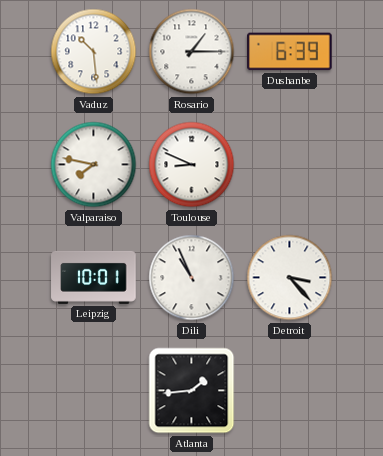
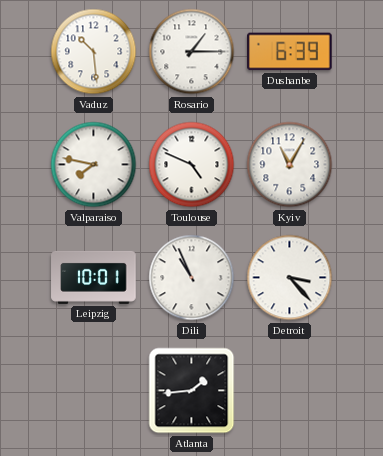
Toulouse: 8:49 -> 4:49 (192, 165)
Kyiv: none -> 11:05 (290, 165)
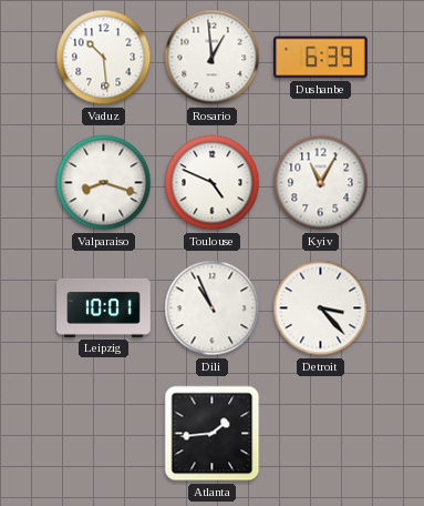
Rosario: 1:15 -> 12:59 (213, 58)
Valparaiso: 7:47 -> 8:18 (104, 183)
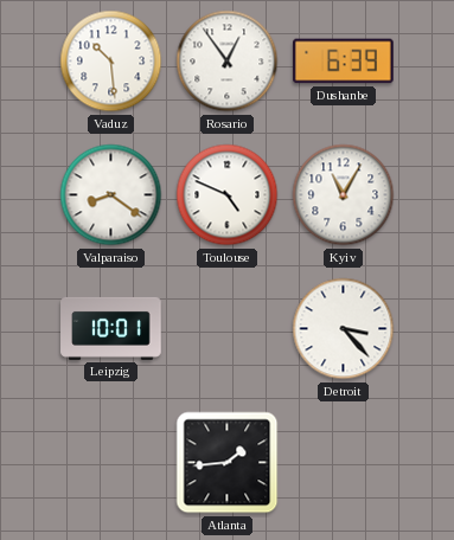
Rosario: 12:59 -> 12:54 (228, 62)
Valparaiso: 8:18 -> 8:21 (111, 195)
Dili: 10:56 -> none (213, 308)
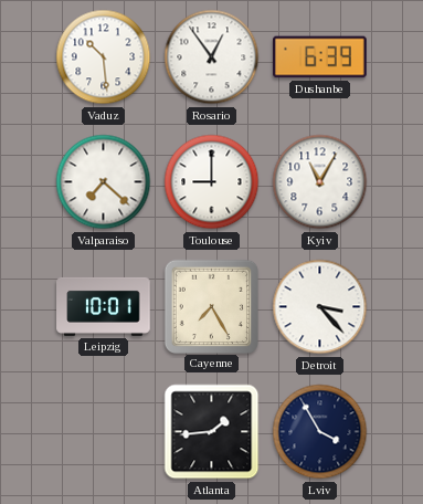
Valparaiso: 8:21 -> 7:22 (104, 182)
Toulouse: 4:49 -> 9:00 (212, 182)
Cayenne: none -> 7:25 (211, 306)
Lviv: none -> 3:55 (320, 432)
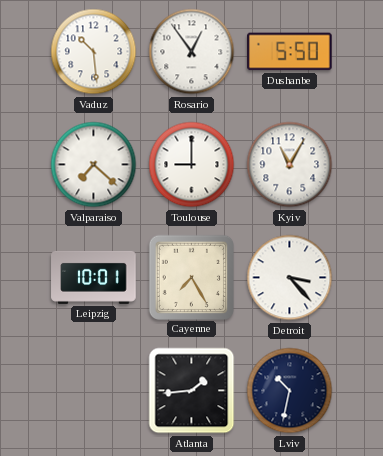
Dushanbe: 6:39 -> 5:50 (290, 52)
Lviv: 3:55 -> 10:32 (290, 391)
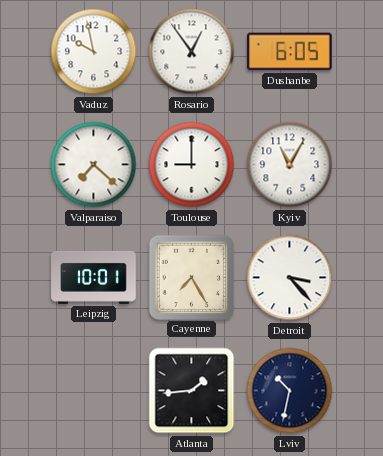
Vaduz: 10:29 -> 9:58 (94, 52)
Dushanbe: 5:50 -> 6:05 (290, 52)
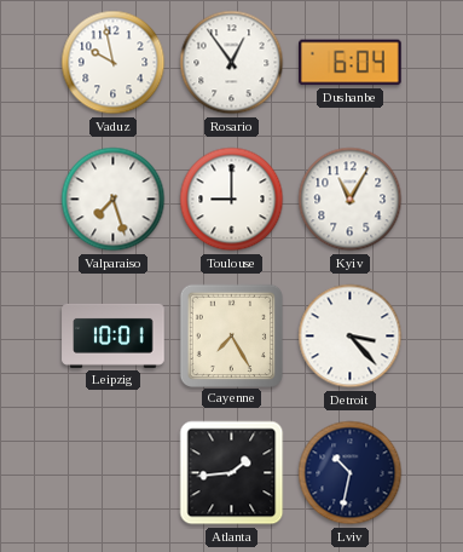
Dushanbe: 6:05 -> 6:04 (351, 63)
Valparaiso: 7:22 -> 7:27 (114, 200)
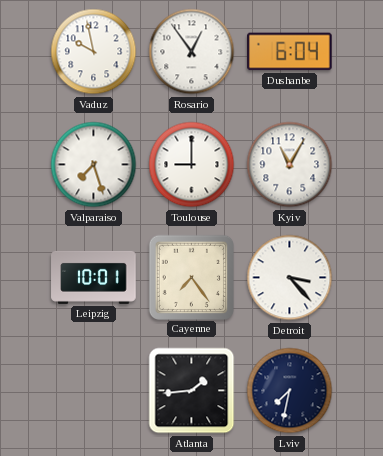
Cayenne: 7:25 -> 7:24 (191, 277)
Lviv: 10:32 -> 7:32 (290, 391)
